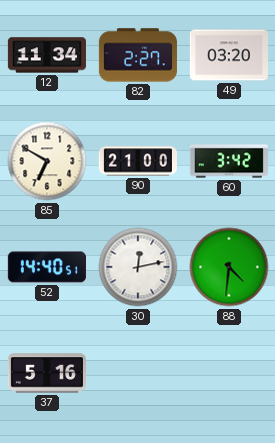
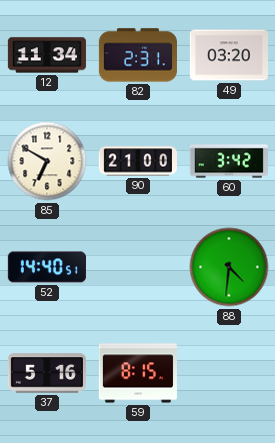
82: 2:27 -> 2:31 (138, 55)
30: 12:13 -> none (138, 267)
59: none -> 8:15 (138, 373)
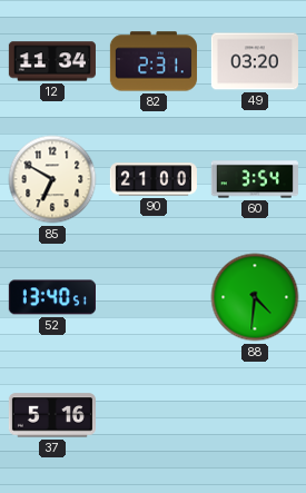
60: 3:42 -> 3:54 (255, 179)
52: 14:40 -> 13:40 (52, 297)
59: 8:15 -> none (138, 373)
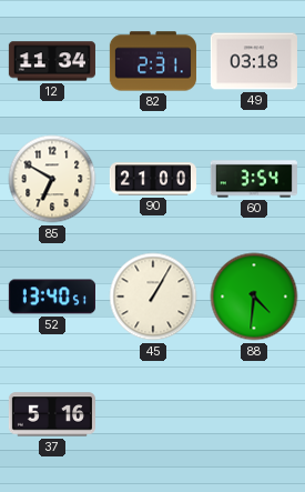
49: 03:20 -> 03:18 (254, 61)
45: none -> 1:05 (153, 297)
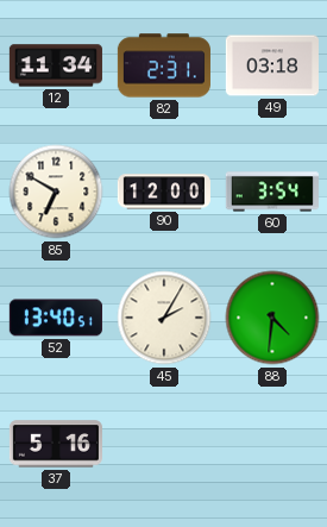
90: 21:00 -> 12:00 (164, 192)
45: 1:05 -> 2:05 (164, 318)
